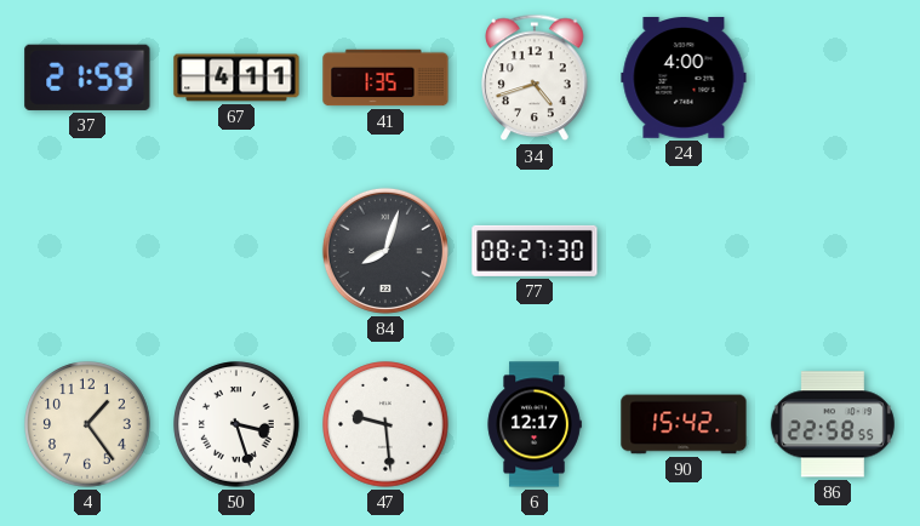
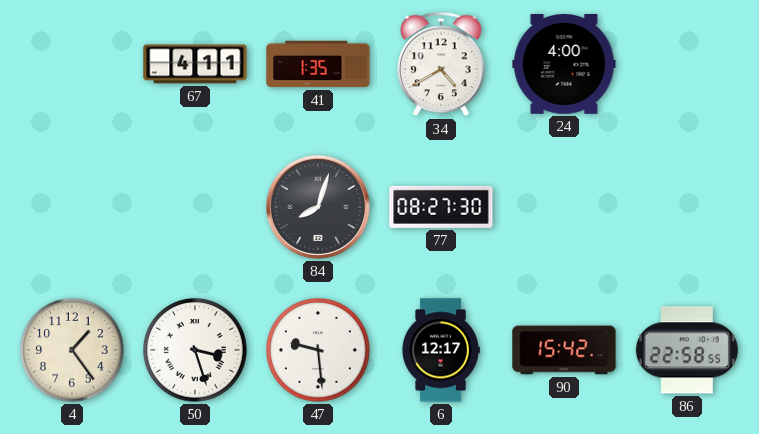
37: 21:59 -> none (87, 78)
34: 4:42 -> 4:40 (441, 64)
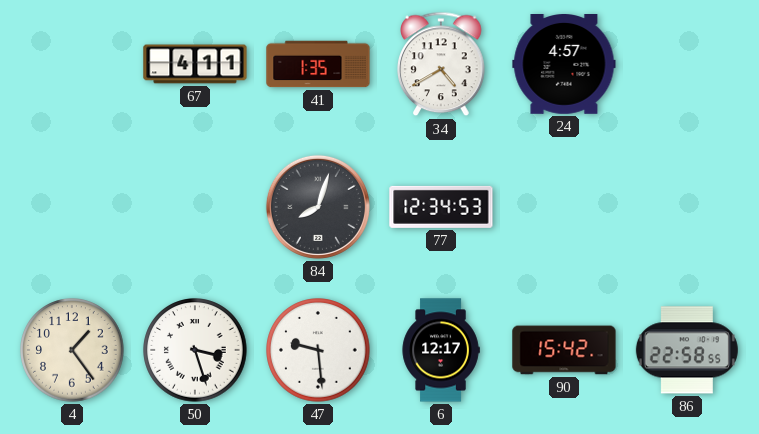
24: 4:00 -> 4:57 (564, 65)
77: 08:27 -> 12:34 (441, 207)
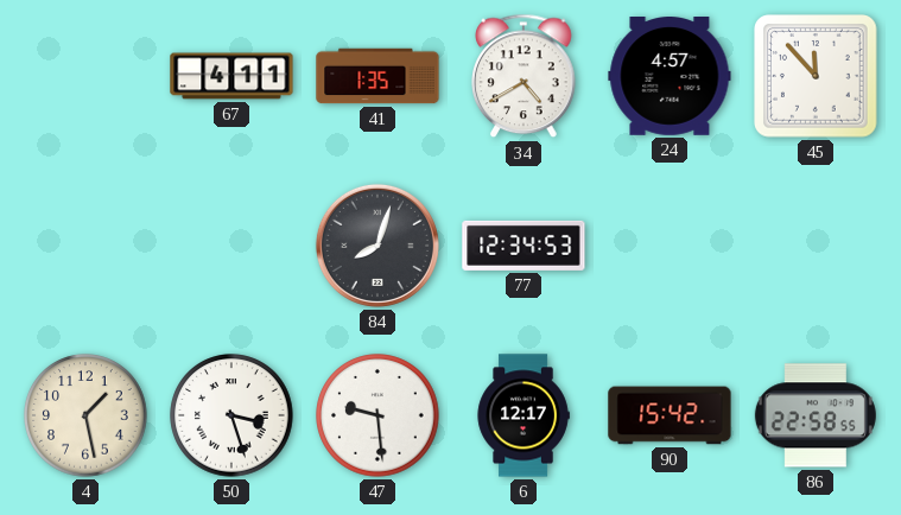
45: none -> 11:53 (816, 76)
4: 1:24 -> 1:28 (85, 415)
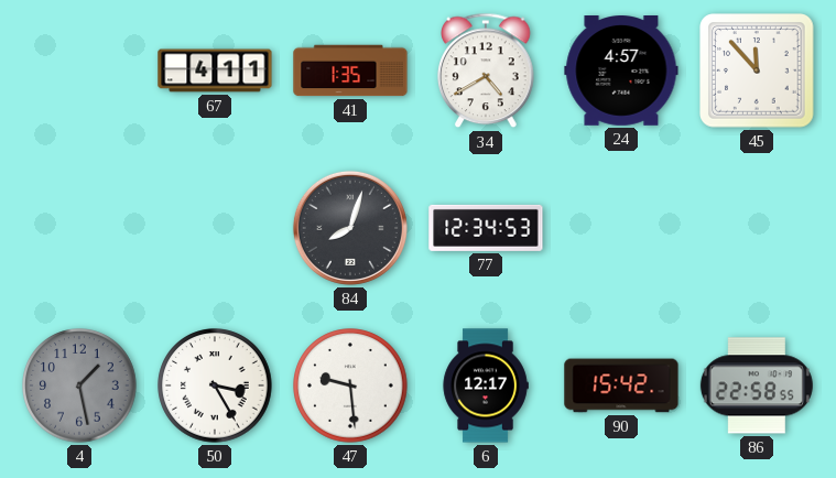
4 dial: cream -> grey (79, 385)
50: 3:27 -> 3:25 (215, 385)
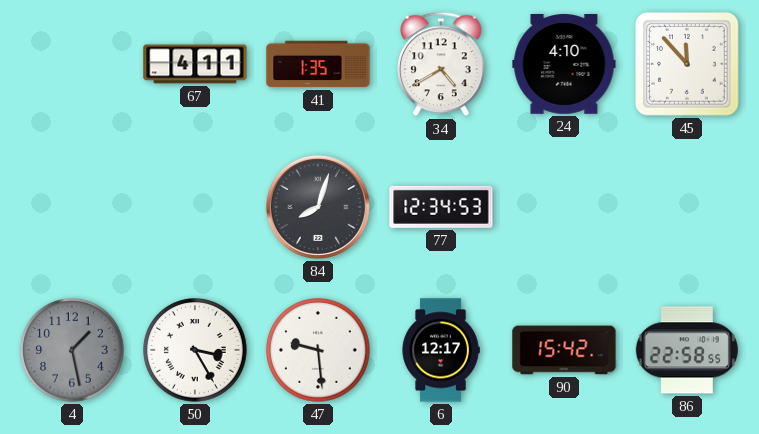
24: 4:57 -> 4:10 (564, 65)
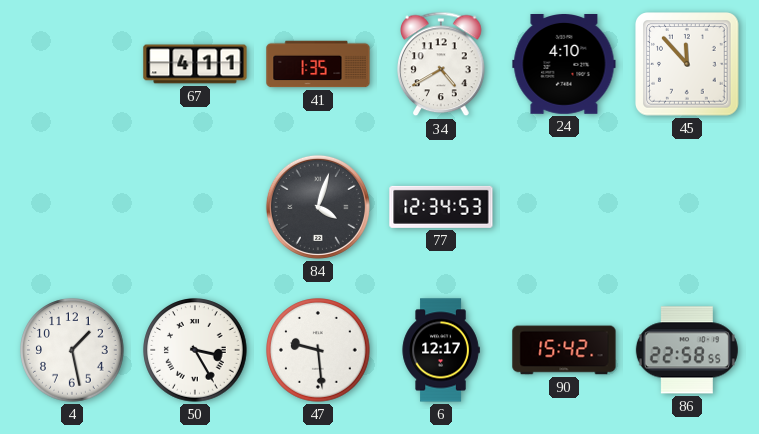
84: 8:03 -> 4:03 (318, 207)
4 dial: grey -> white (72, 350)
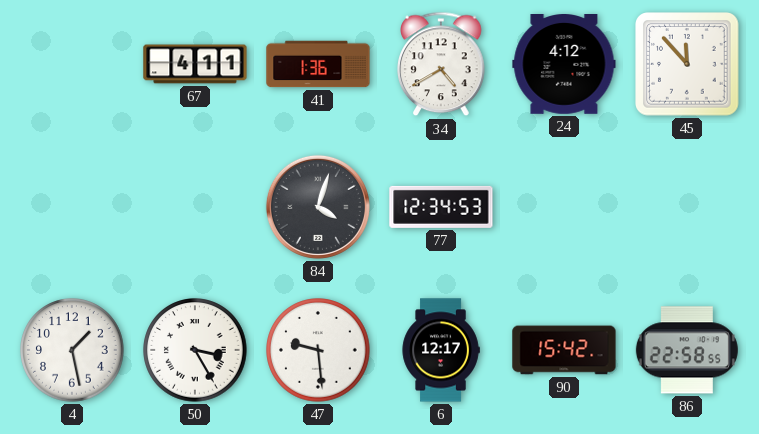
41: 1:35 -> 1:36 (318, 64)
24: 4:10 -> 4:12 (564, 65)
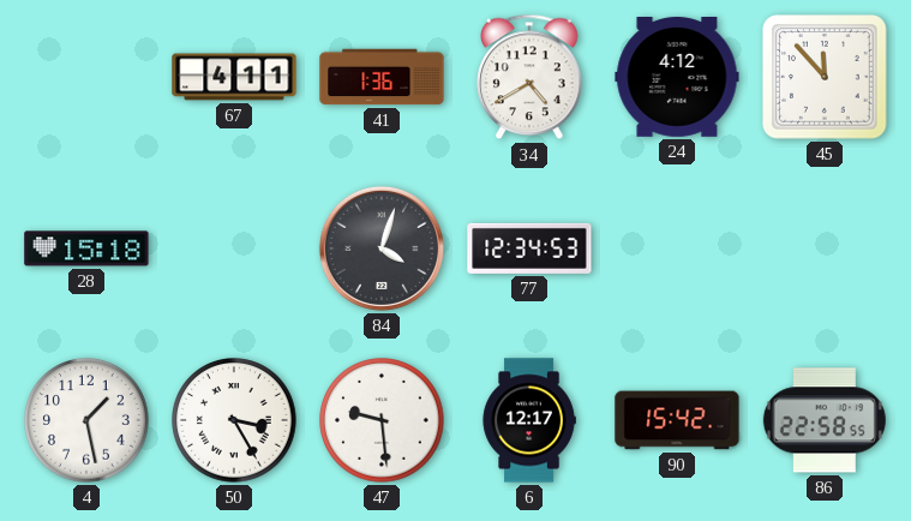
28: none -> 15:18 (86, 248)
